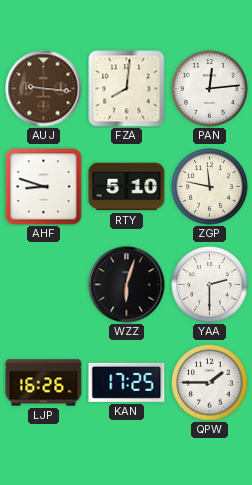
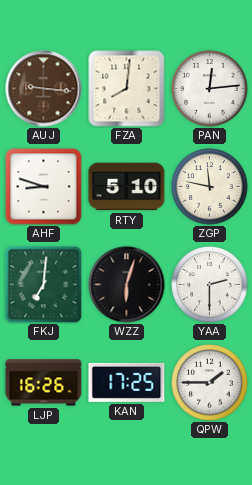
FKJ: none -> 7:01 (43, 284)
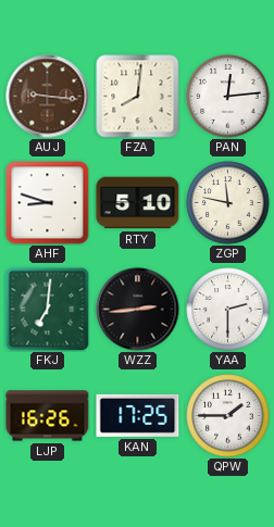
WZZ: 6:03 -> 2:44 (138, 310)
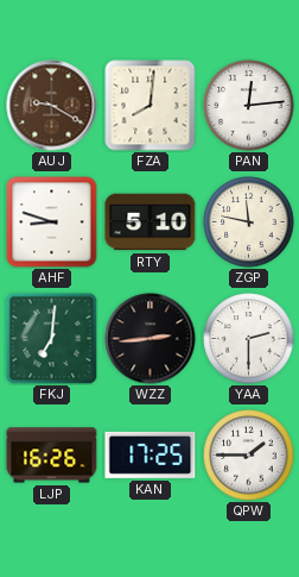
AUJ: 9:16 -> 9:20 (52, 106)
